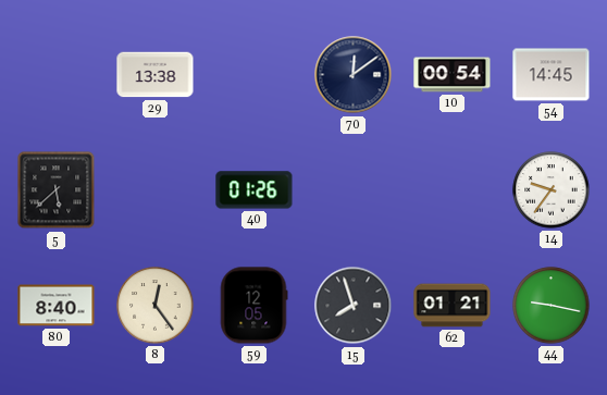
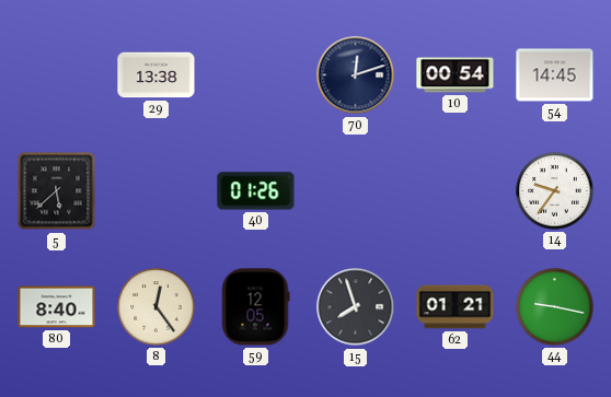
70: 12:09 -> 12:12 (356, 75)
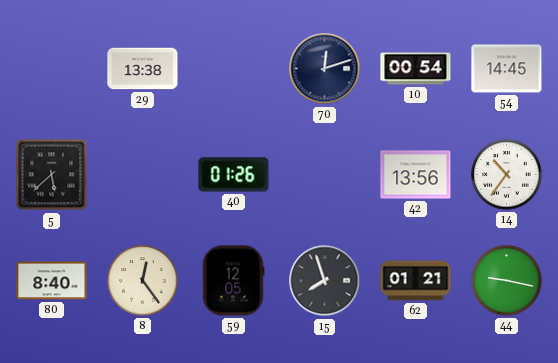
42: none -> 13:56 (416, 175)
14: 9:36 -> 10:36 (507, 175)
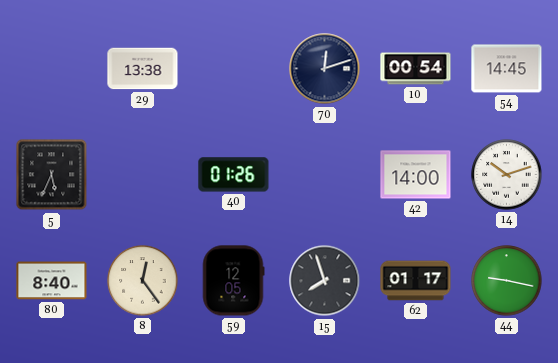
5: 5:38 -> 5:34 (52, 175)
42: 13:56 -> 14:00 (416, 175)
14: 10:36 -> 10:12 (507, 175)
62: 01:21 -> 01:17 (416, 281)
